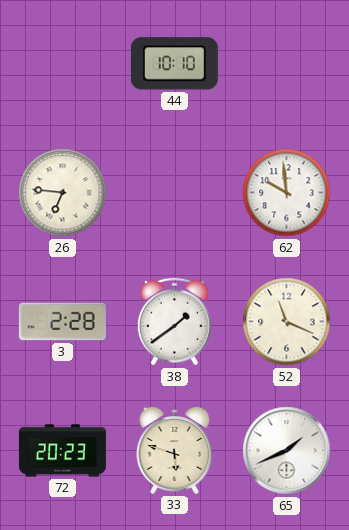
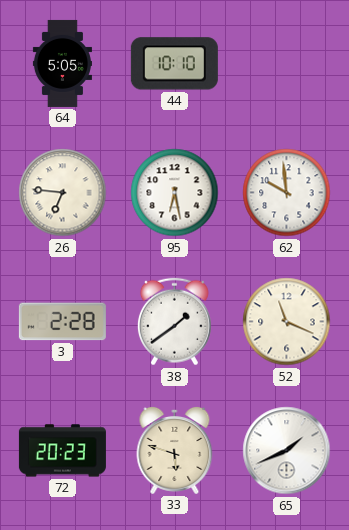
64: none -> 5:05 (62, 63)
95: none -> 6:28 (175, 193)
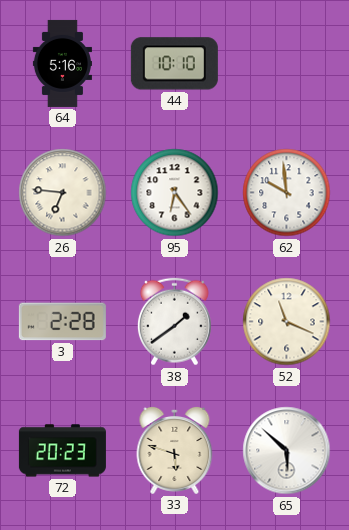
64: 5:05 -> 5:16 (62, 63)
95: 6:28 -> 6:24 (175, 193)
65: 1:41 -> 5:52 (287, 451)
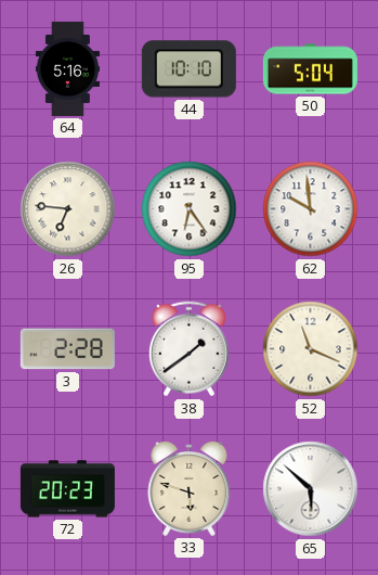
50: none -> 5:04 (310, 69)
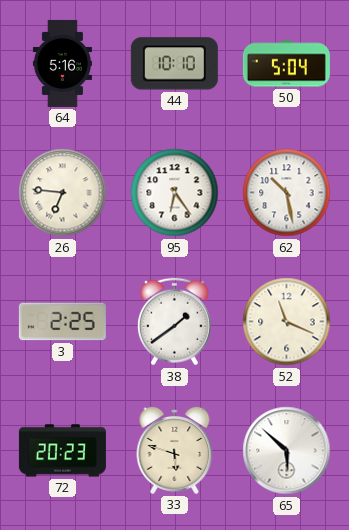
62: 9:59 -> 10:28 (287, 193)
3: 2:28 -> 2:25 (62, 322)
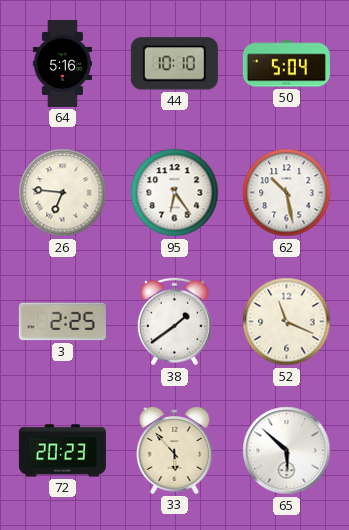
33: 5:48 -> 5:53 (175, 450)
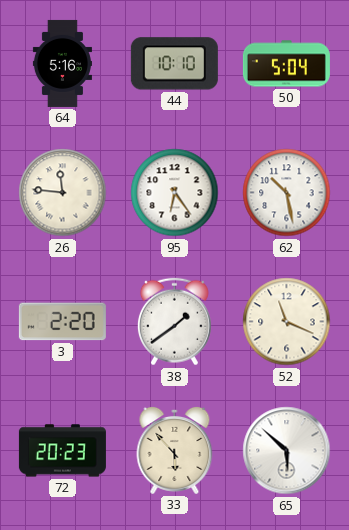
26: 6:46 -> 11:46 (63, 193)
3: 2:25 -> 2:20 (62, 322)
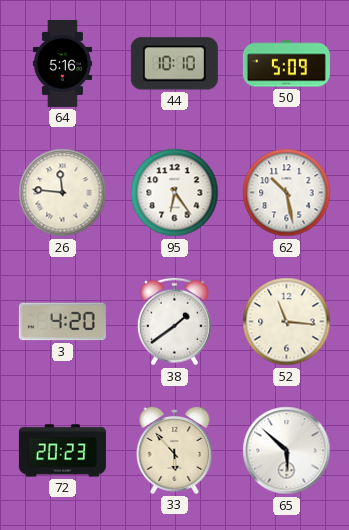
50: 5:04 -> 5:09 (286, 64)
3: 2:20 -> 4:20 (62, 322)
52: 11:19 -> 11:16 (287, 322)
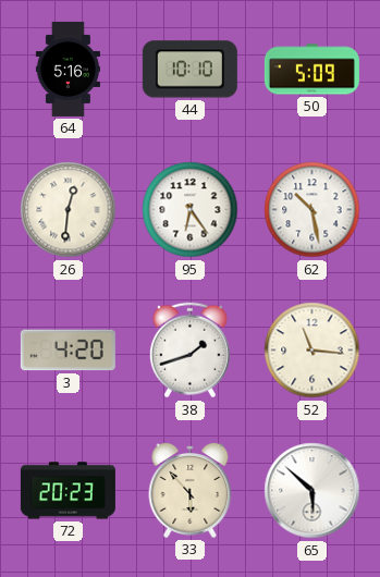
26: 11:46 -> 12:31 (69, 210)
38: 1:39 -> 1:42 (189, 351)
